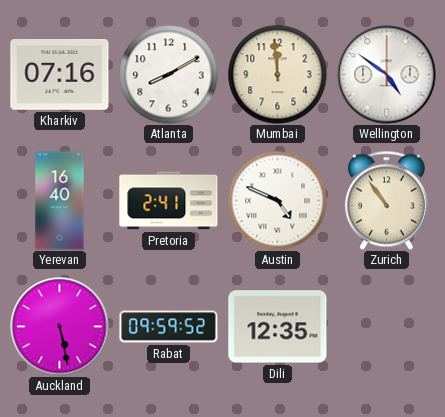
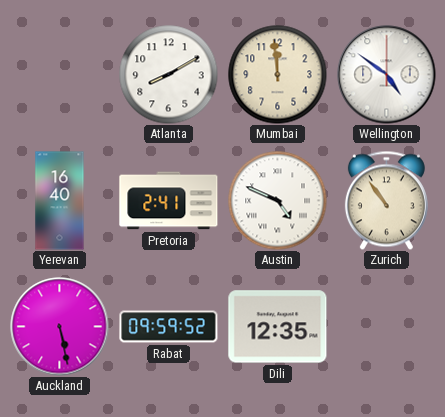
Kharkiv: 07:16 -> none (60, 75)
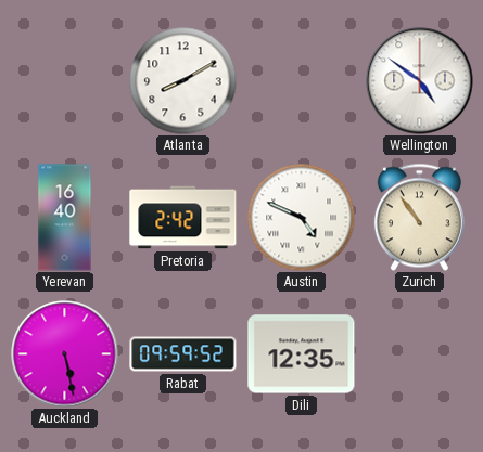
Mumbai: 11:59 -> none (278, 75)
Pretoria: 2:41 -> 2:42 (183, 218)
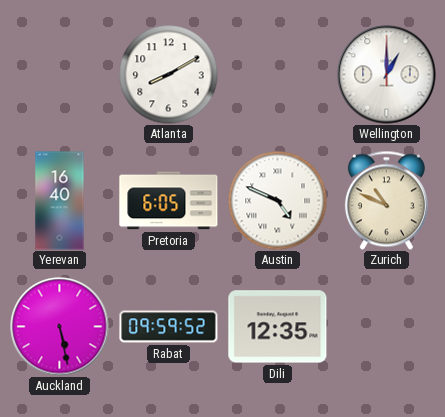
Wellington: 4:51 -> 1:00 (387, 75)
Pretoria: 2:42 -> 6:05 (169, 201)
Zurich: 10:54 -> 10:49 (386, 200)
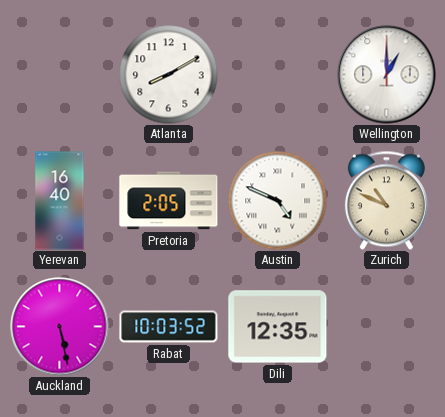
Pretoria: 6:05 -> 2:05 (169, 201)
Rabat: 09:59 -> 10:03 (169, 327)
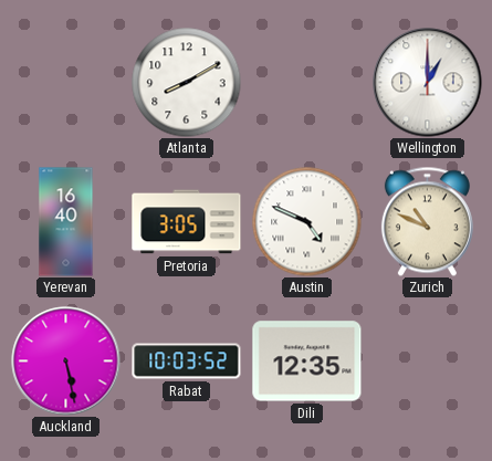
Pretoria: 2:05 -> 3:05 (187, 222)
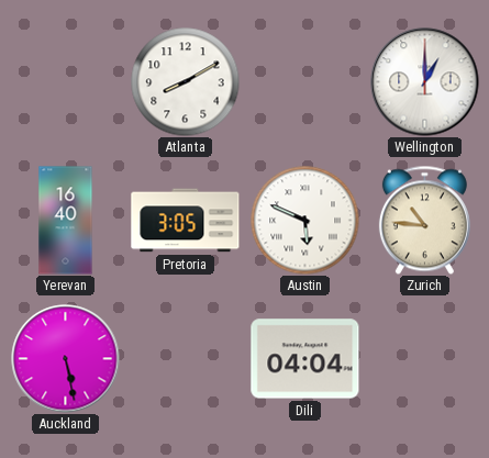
Austin: 4:49 -> 5:49 (305, 221)
Zurich: 10:49 -> 10:46 (424, 220)
Rabat: 10:03 -> none (187, 362)
Dili: 12:35 -> 04:04 (305, 359)
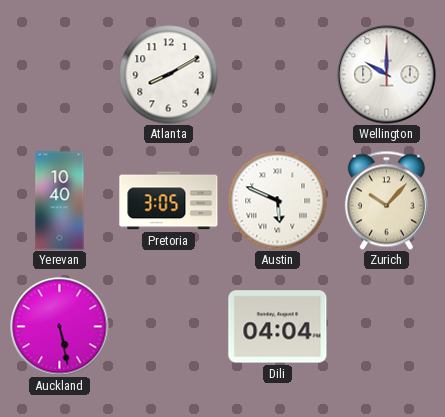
Wellington: 1:00 -> 10:00 (387, 75)
Yerevan: 16:40 -> 10:40 (60, 201)
Zurich: 10:46 -> 10:07 (386, 200)
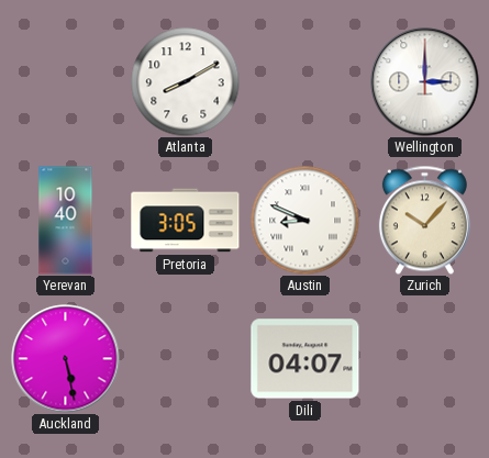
Wellington: 10:00 -> 3:00 (425, 82)
Austin: 5:49 -> 8:49 (305, 221)
Dili: 04:04 -> 04:07 (305, 359)
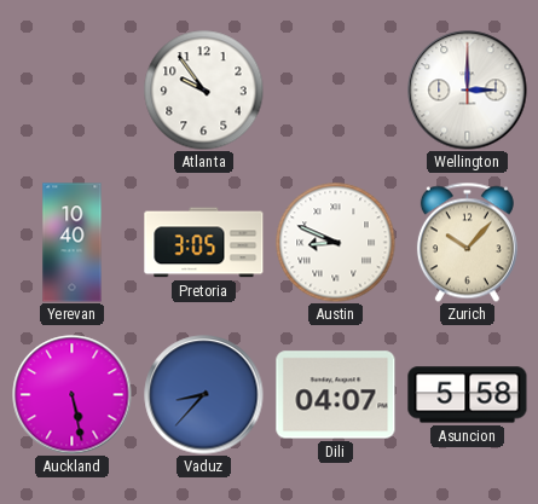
Atlanta: 8:10 -> 9:54 (204, 91)
Vaduz: none -> 8:37 (204, 395)
Asuncion: none -> 5:58 (468, 395)
